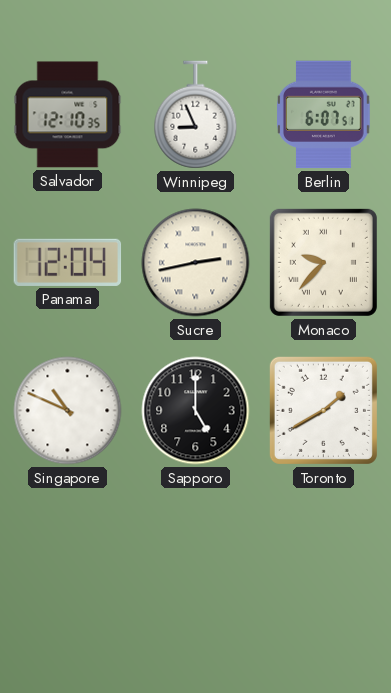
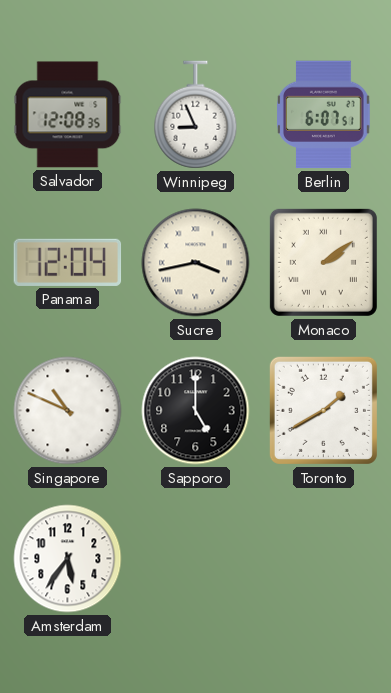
Salvador: 12:10 -> 12:08 (68, 115)
Sucre: 2:43 -> 3:43 (196, 263)
Monaco: 9:37 -> 2:09 (323, 262)
Amsterdam: none -> 5:36 (68, 559)
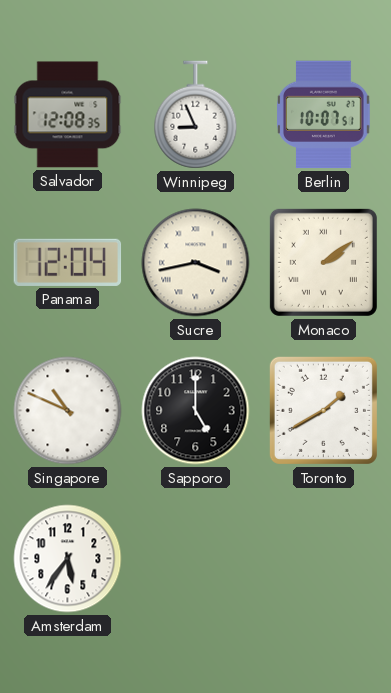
Berlin: 6:07 -> 10:07 (324, 115)
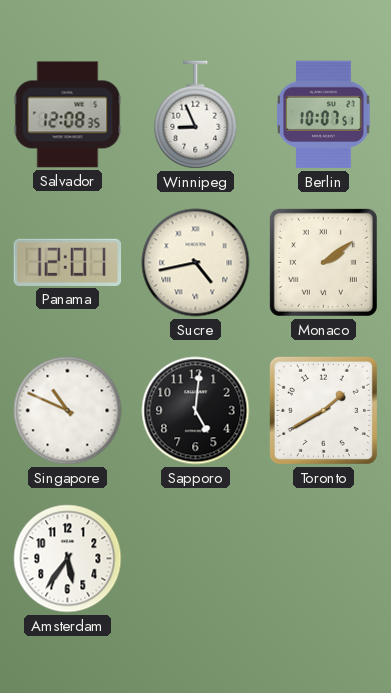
Panama: 12:04 -> 12:01 (68, 262)
Sucre: 3:43 -> 4:43 (196, 263)
Sapporo: 5:00 -> 5:01 (196, 411)
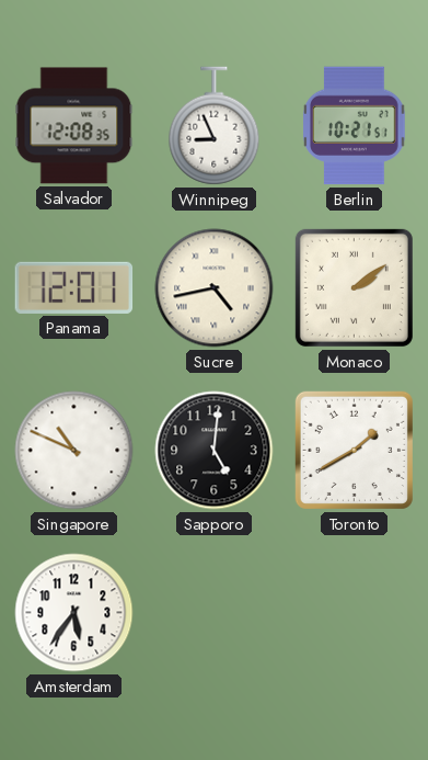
Berlin: 10:07 -> 10:21 (355, 126)
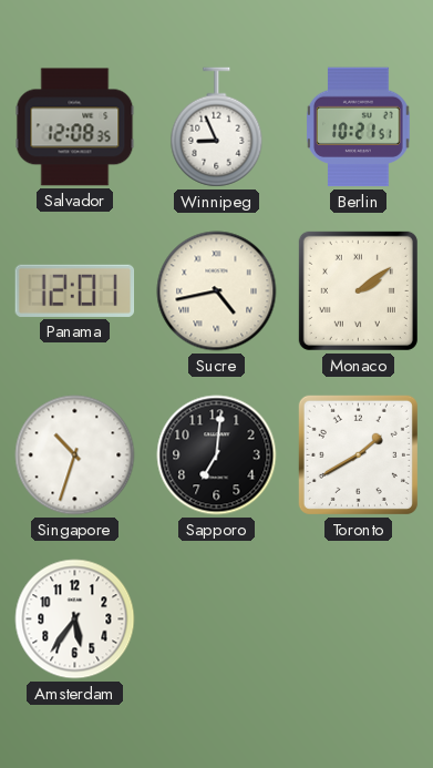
Singapore: 10:49 -> 10:33 (75, 455)
Sapporo: 5:01 -> 7:01 (217, 455)
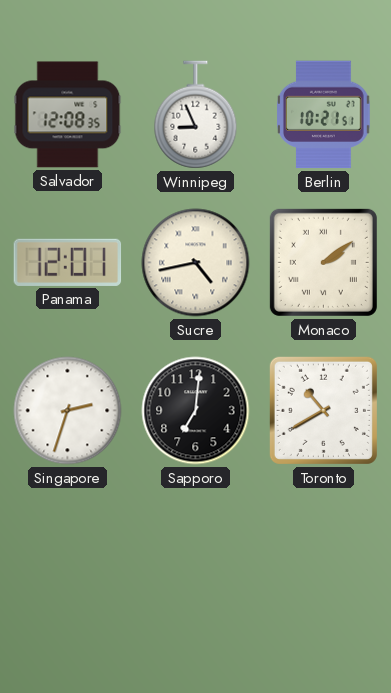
Singapore: 10:33 -> 2:33 (68, 411)
Toronto: 1:40 -> 10:40 (323, 410)
Amsterdam: 5:36 -> none (75, 619)
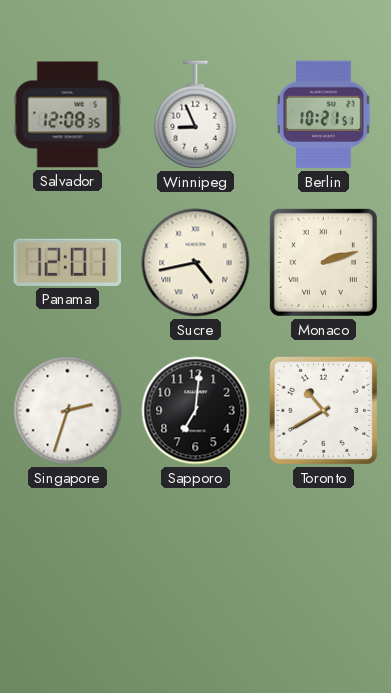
Monaco: 2:09 -> 2:12 (323, 262)
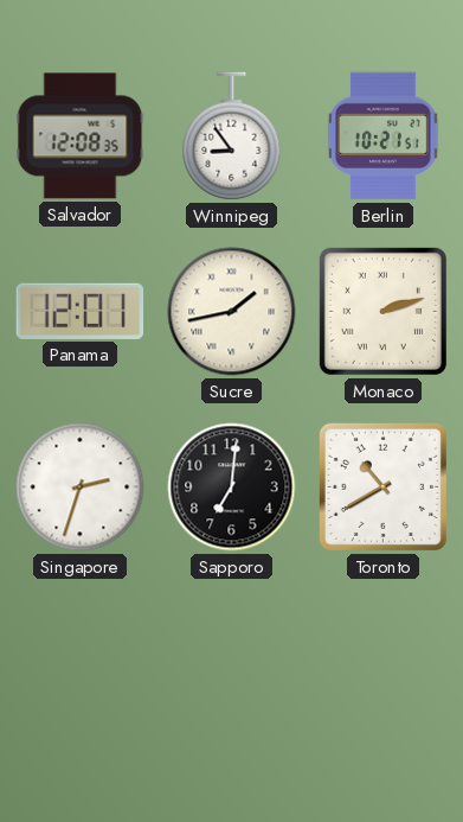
Winnipeg: 8:56 -> 8:54 (232, 136)
Sucre: 4:43 -> 1:43 (232, 312)
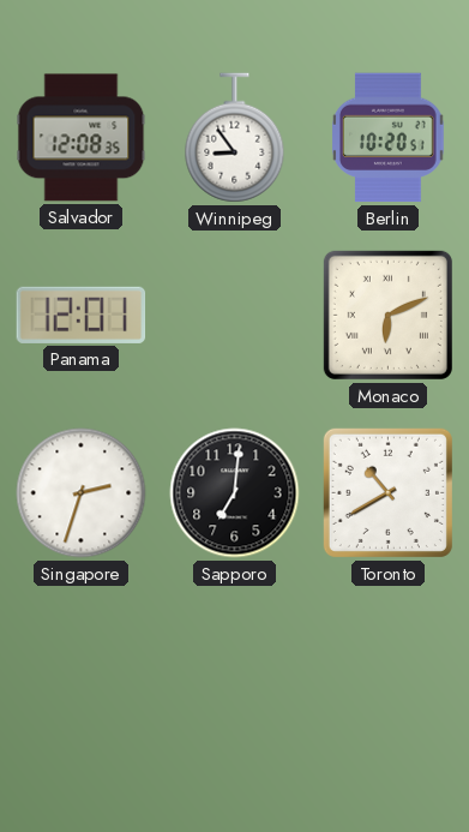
Berlin: 10:21 -> 10:20 (389, 138)
Sucre: 1:43 -> none (232, 312)
Monaco: 2:12 -> 6:11 (387, 315)
